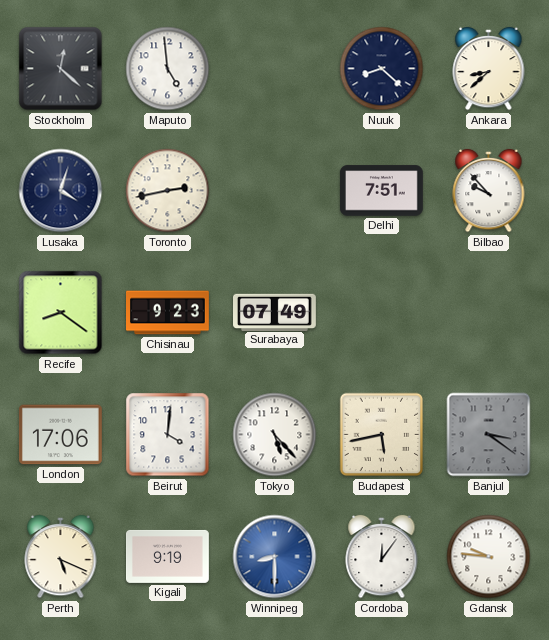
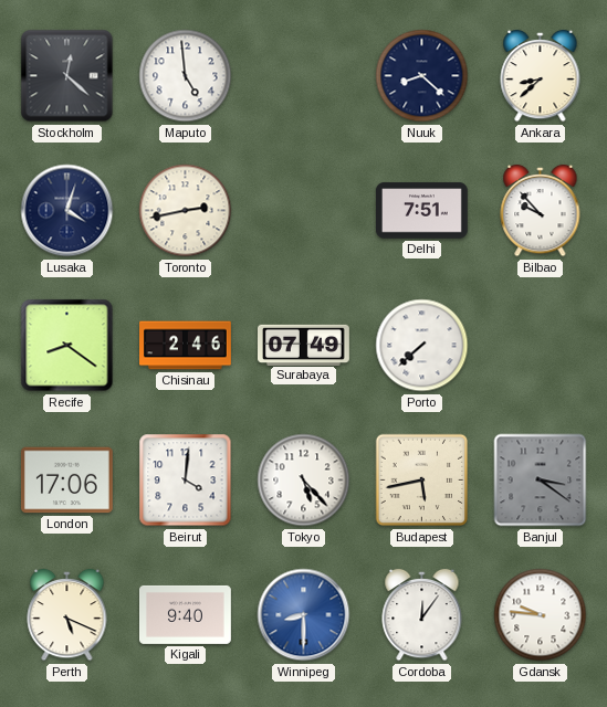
Chisinau: 9:23 -> 2:46 (186, 346)
Porto: none -> 7:38 (422, 346)
Kigali: 9:19 -> 9:40 (186, 614)
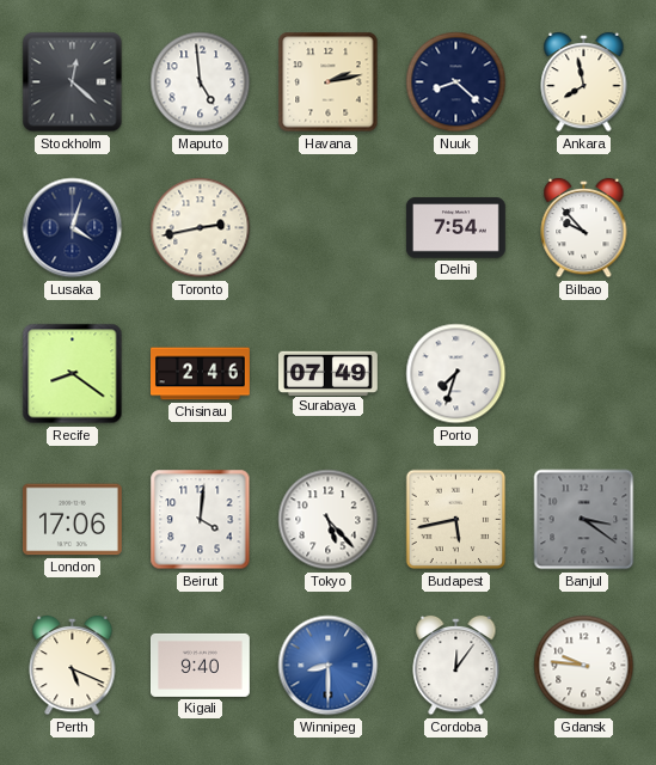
Havana: none -> 2:13 (329, 82)
Ankara: 8:38 -> 7:58 (584, 82)
Delhi: 7:51 -> 7:54 (455, 228)
Porto: 7:38 -> 7:33 (456, 374)
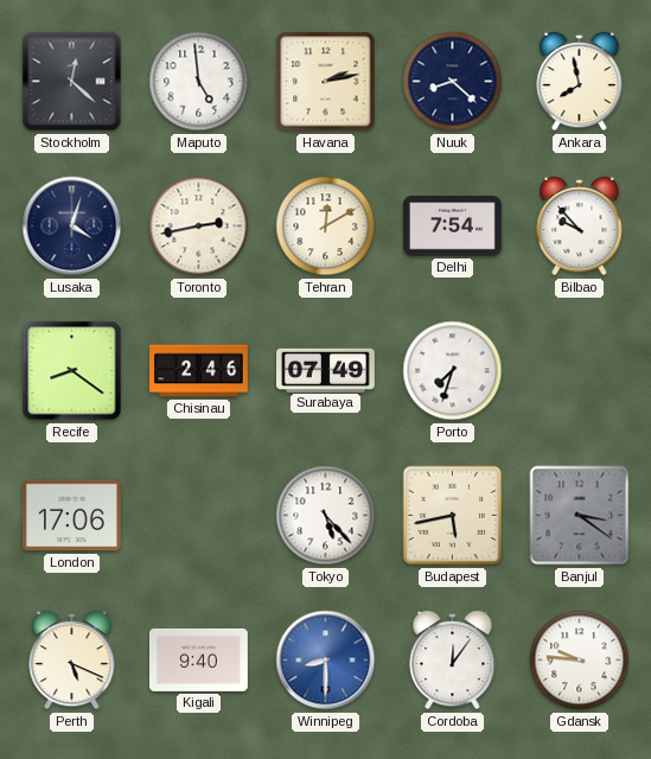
Tehran: none -> 12:10 (326, 227)
Beirut: 4:01 -> none (201, 520)
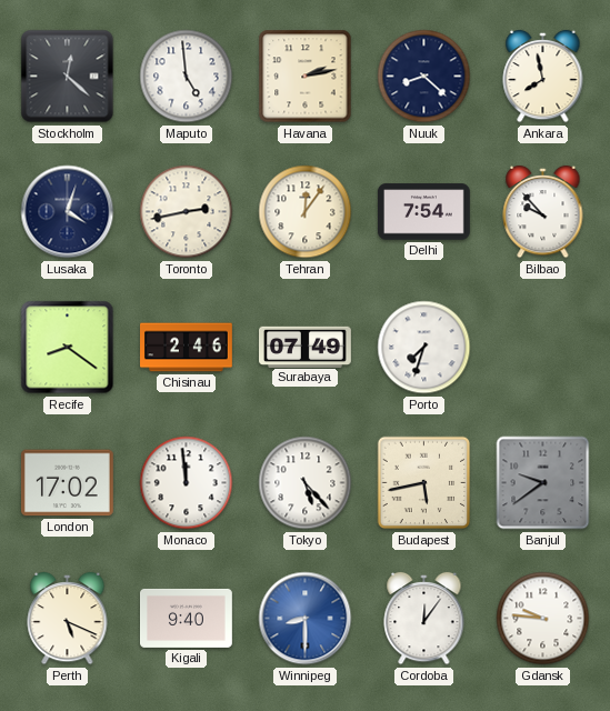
Tehran: 12:10 -> 12:06 (306, 212)
London: 17:06 -> 17:02 (67, 483)
Monaco: none -> 11:59 (187, 483)
Banjul: 3:21 -> 9:39 (543, 483)
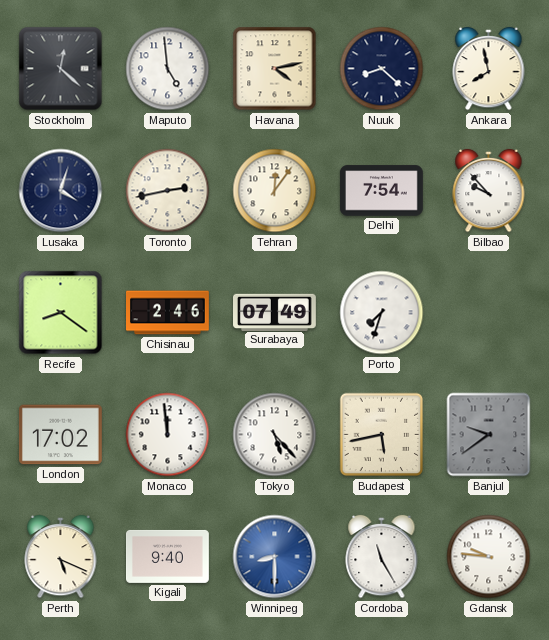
Havana: 2:13 -> 4:13 (275, 69)
Cordoba: 12:06 -> 11:25 (382, 557)
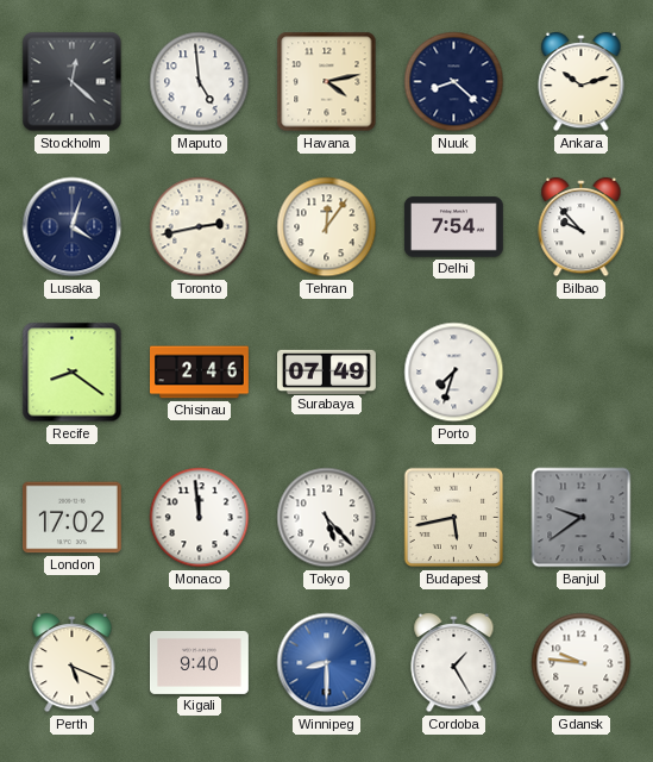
Ankara: 7:58 -> 10:12 (582, 82)
Cordoba: 11:25 -> 1:25 (454, 663)
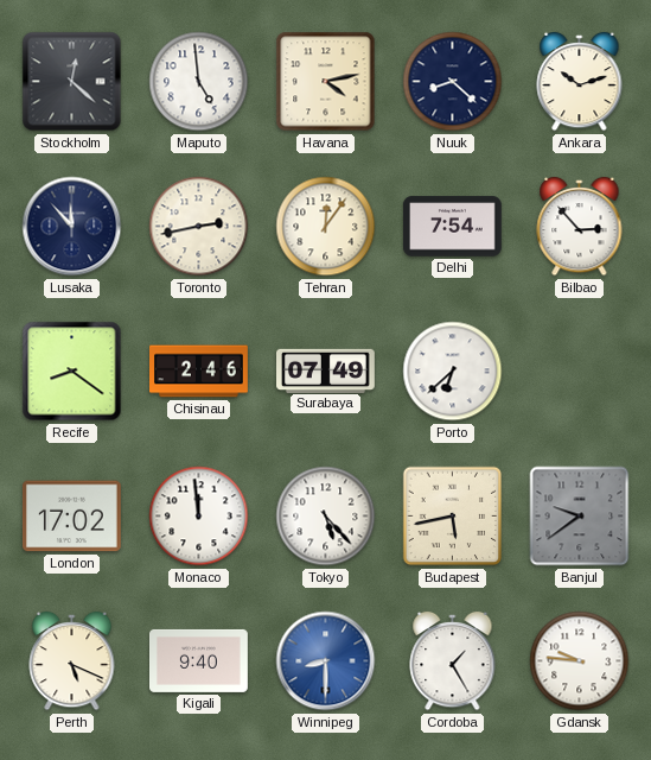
Lusaka: 4:03 -> 11:53 (72, 227)
Bilbao: 9:53 -> 2:53 (580, 227)
Porto: 7:33 -> 6:38 (453, 372)
